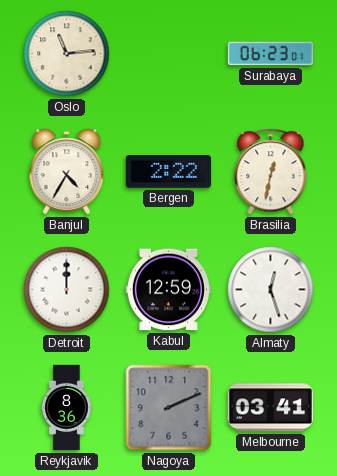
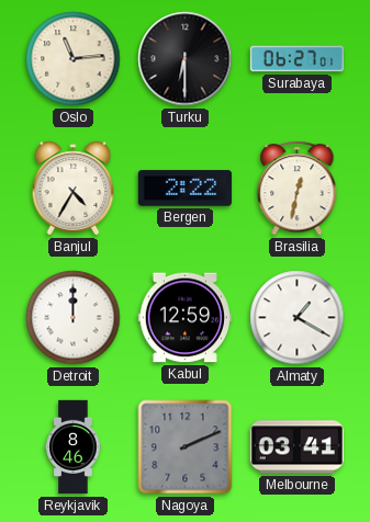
Turku: none -> 6:30 (186, 59)
Surabaya: 06:23 -> 06:27 (296, 59)
Almaty: 12:27 -> 1:20 (298, 318)
Reykjavik: 8:36 -> 8:46 (74, 447)
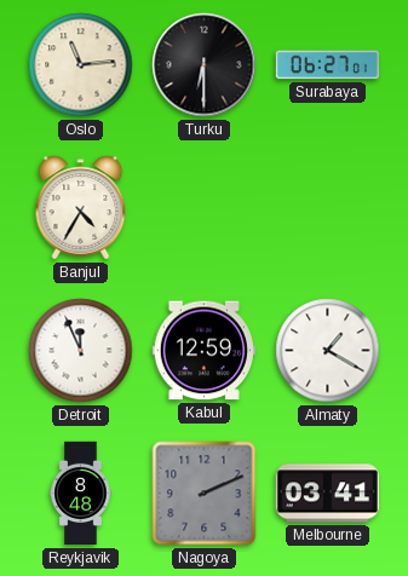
Bergen: 2:22 -> none (184, 189)
Brasilia: 12:32 -> none (298, 189)
Detroit: 12:00 -> 11:56 (81, 351)
Reykjavik: 8:46 -> 8:48 (81, 494)
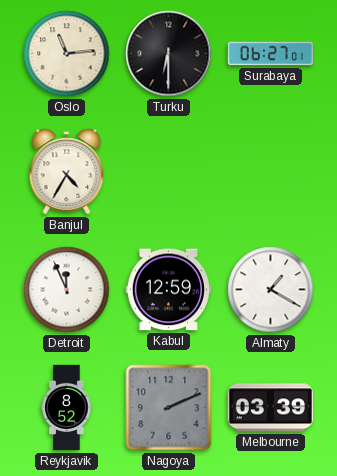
Reykjavik: 8:48 -> 8:52 (67, 408)
Melbourne: 03:41 -> 03:39 (270, 408)
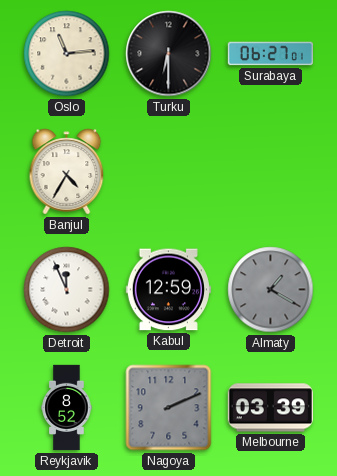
Almaty dial: white -> grey (271, 290)
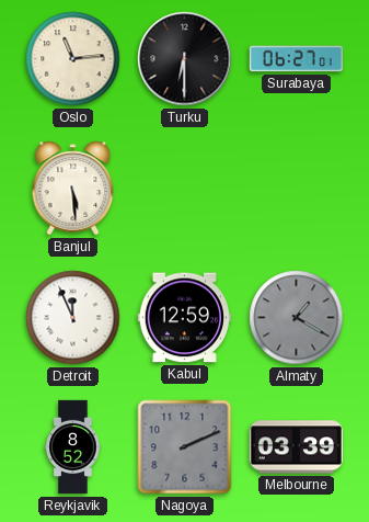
Banjul: 4:35 -> 5:29 (73, 189)
